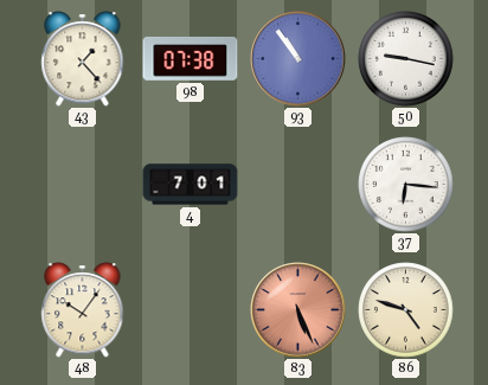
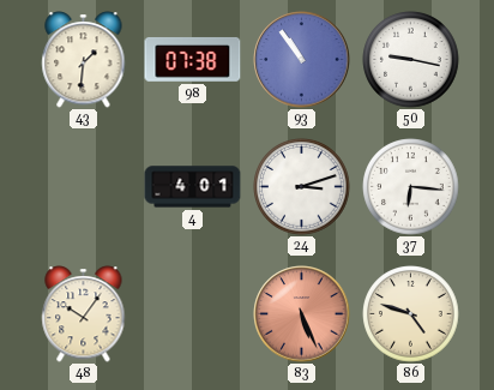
43: 1:23 -> 1:31 (84, 60)
4: 7:01 -> 4:01 (193, 187)
24: none -> 3:12 (302, 187)
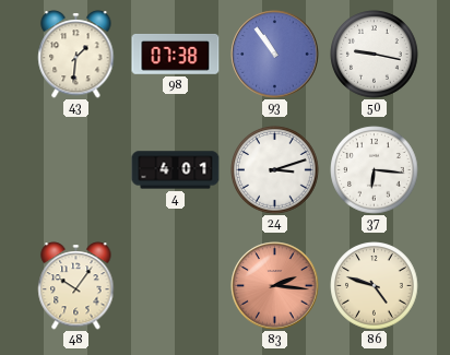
83: 5:26 -> 2:16 (275, 286)
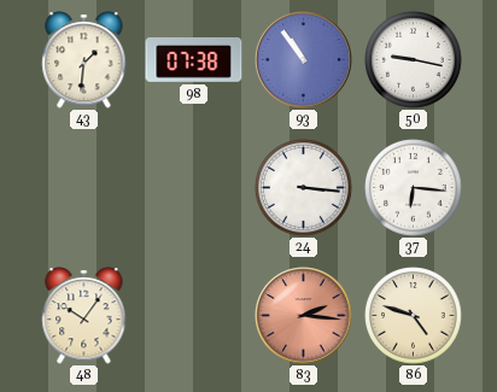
4: 4:01 -> none (176, 170)
24: 3:12 -> 3:16 (304, 188)
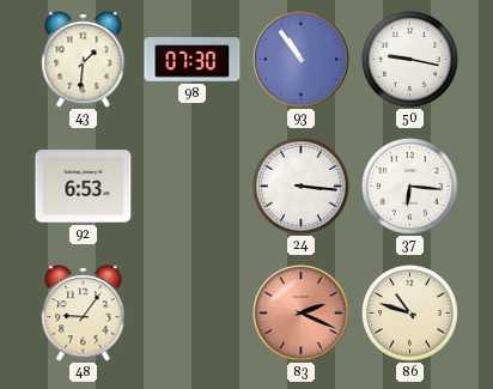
98: 07:38 -> 07:30 (193, 59)
92: none -> 6:53 (84, 187)
48: 10:06 -> 9:06 (84, 314)
83: 2:16 -> 2:19 (302, 314)
86: 4:48 -> 10:48 (410, 314)
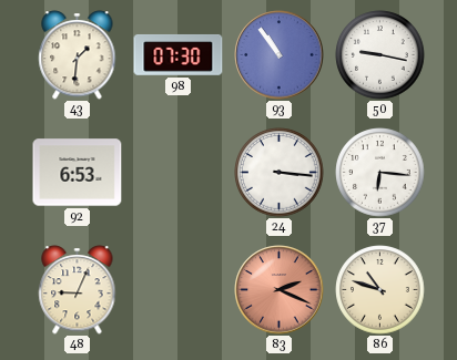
48: 9:06 -> 9:04 (78, 290)
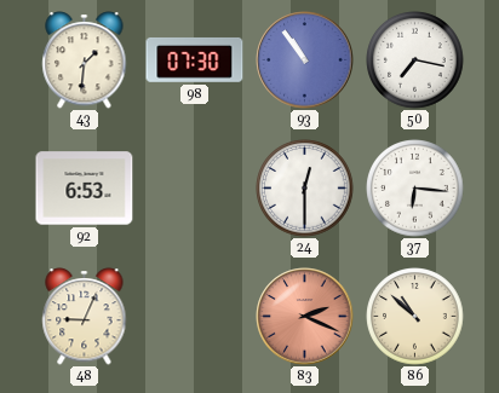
50: 9:17 -> 7:17 (415, 60)
24: 3:16 -> 12:30 (305, 189)
86: 10:48 -> 10:52 (415, 317)
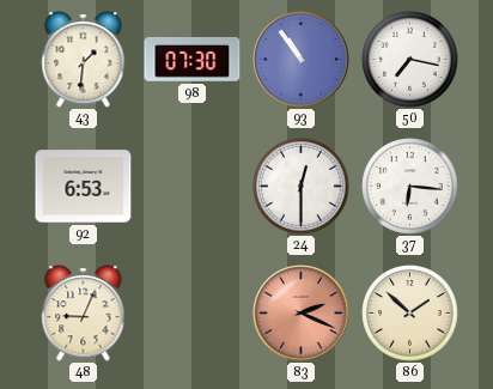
86: 10:52 -> 1:52 (410, 314)
